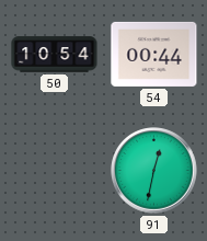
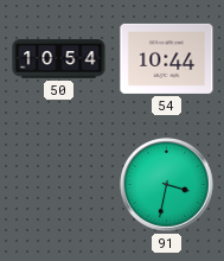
54: 00:44 -> 10:44 (167, 58)
91: 12:32 -> 3:32 (167, 185)
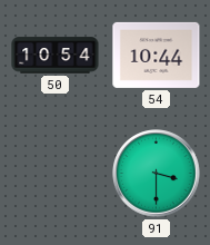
91: 3:32 -> 3:30 (157, 174)
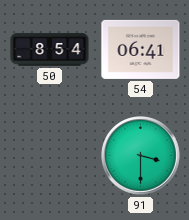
50: 10:54 -> 8:54 (50, 50)
54: 10:44 -> 06:41 (141, 49)
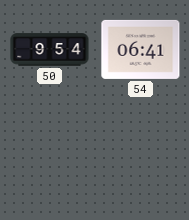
50: 8:54 -> 9:54 (50, 50)
91: 3:30 -> none (141, 156)
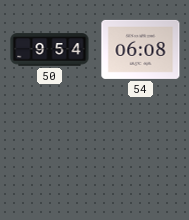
54: 06:41 -> 06:08 (141, 49)
